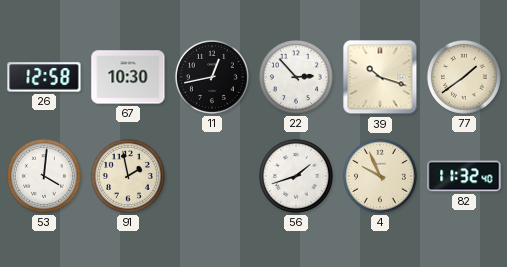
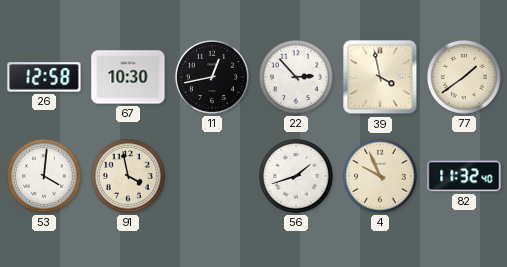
39: 10:18 -> 3:58 (380, 77)
91: 1:58 -> 3:58 (128, 176)
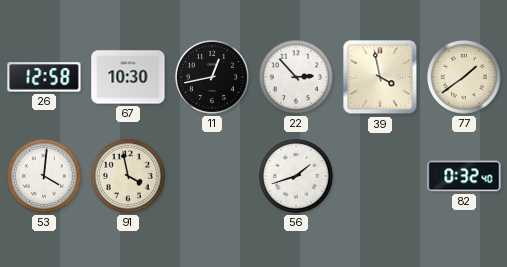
4: 9:56 -> none (380, 176)
82: 11:32 -> 0:32 (464, 176)
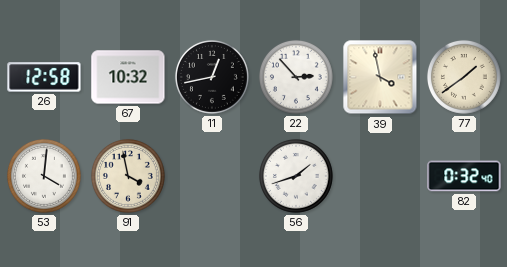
67: 10:30 -> 10:32 (128, 77)
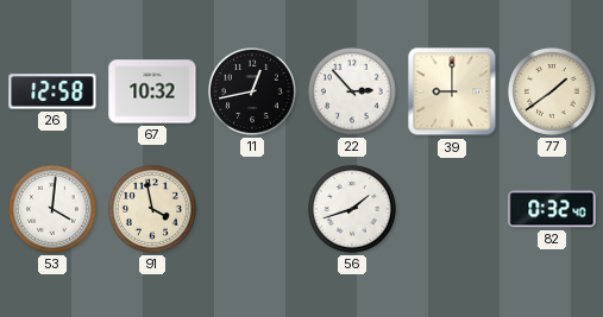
39: 3:58 -> 9:00 (452, 91)
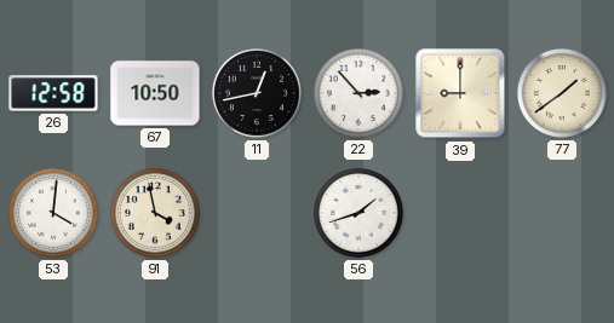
67: 10:32 -> 10:50 (155, 93)
82: 0:32 -> none (552, 209)
